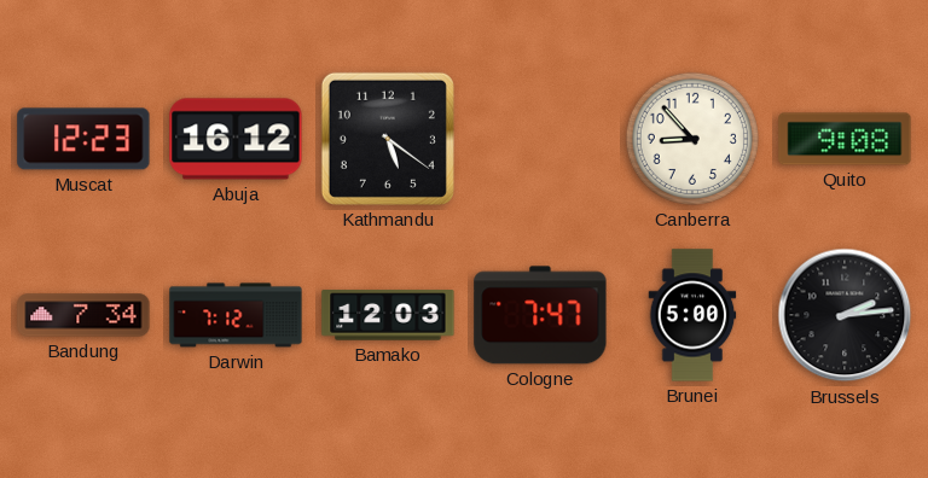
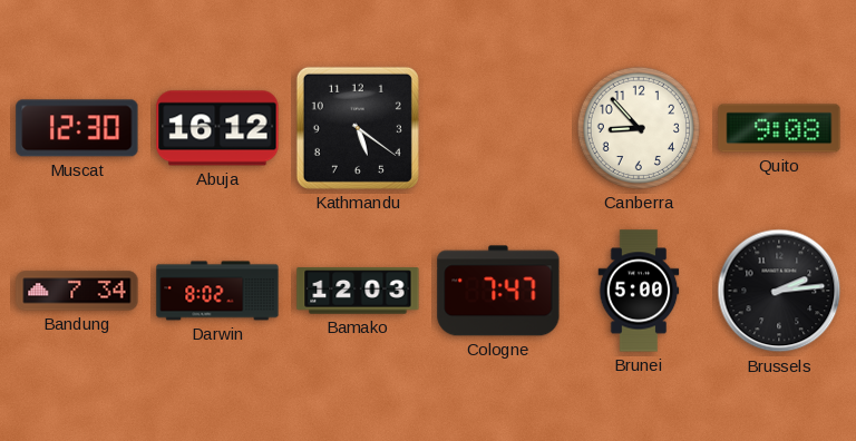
Muscat: 12:23 -> 12:30 (77, 128)
Darwin: 7:12 -> 8:02 (217, 291)
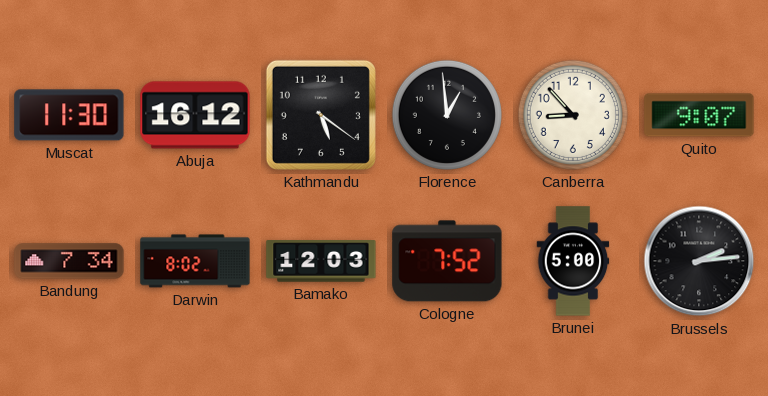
Muscat: 12:30 -> 11:30 (69, 115)
Florence: none -> 12:59 (447, 115)
Quito: 9:08 -> 9:07 (699, 115)
Cologne: 7:47 -> 7:52 (447, 261)
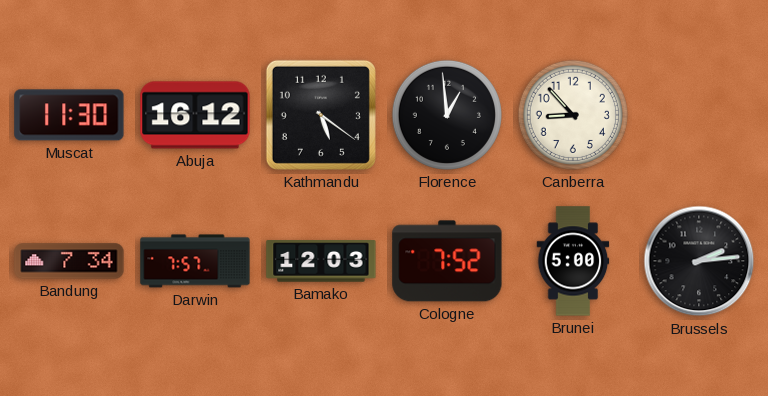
Quito: 9:07 -> none (699, 115)
Darwin: 8:02 -> 7:57 (195, 261)
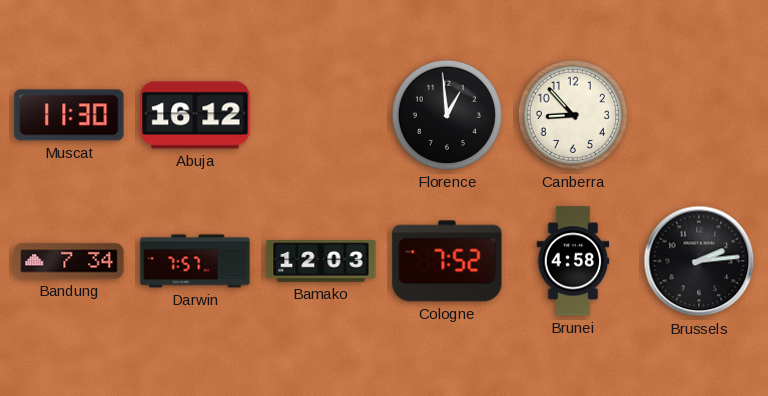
Kathmandu: 5:21 -> none (321, 115)
Brunei: 5:00 -> 4:58 (573, 261)
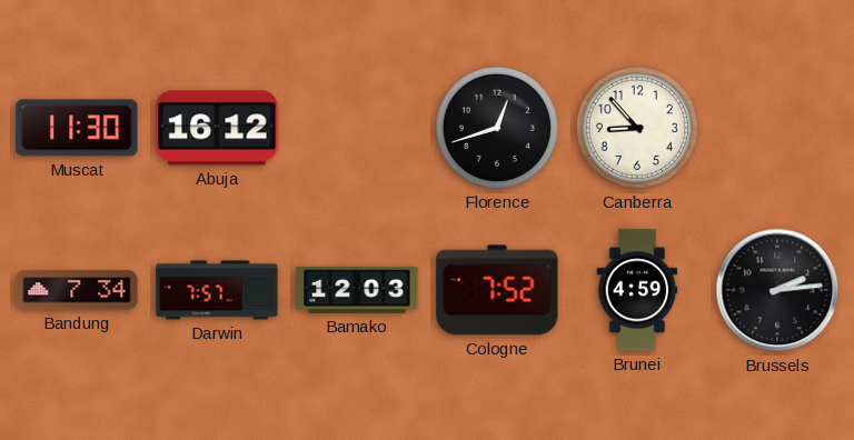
Florence: 12:59 -> 12:42 (497, 128)
Brunei: 4:58 -> 4:59 (637, 290)
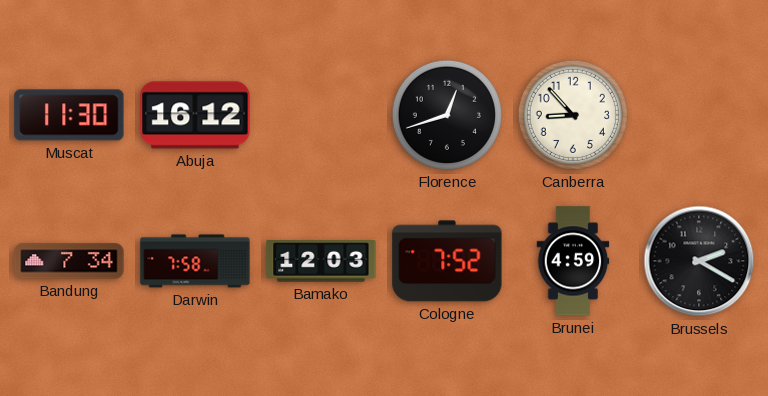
Darwin: 7:57 -> 7:58 (195, 261)
Brussels: 2:14 -> 2:20 (699, 261)
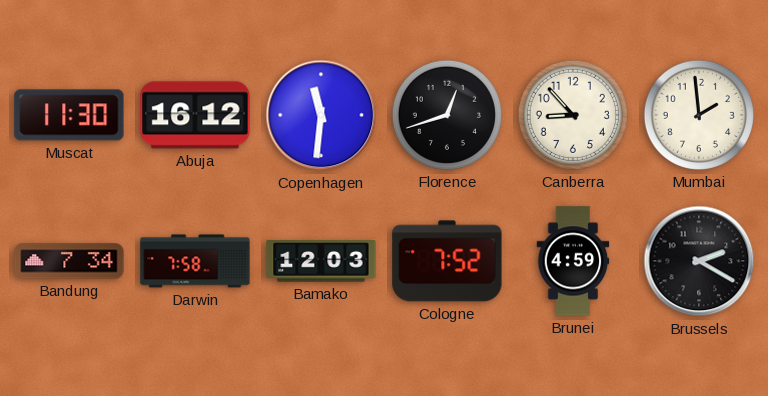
Copenhagen: none -> 11:31 (321, 115)
Mumbai: none -> 1:59 (699, 115)
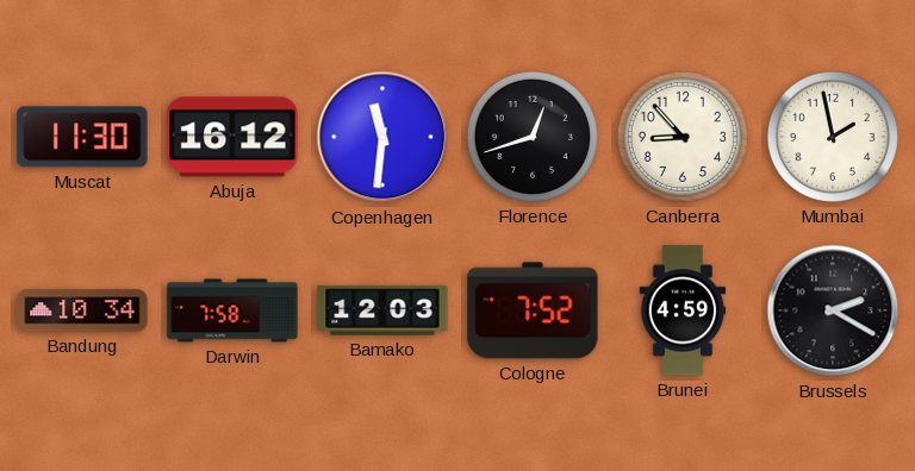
Mumbai: 1:59 -> 1:58 (833, 137)
Bandung: 7:34 -> 10:34 (82, 310)
